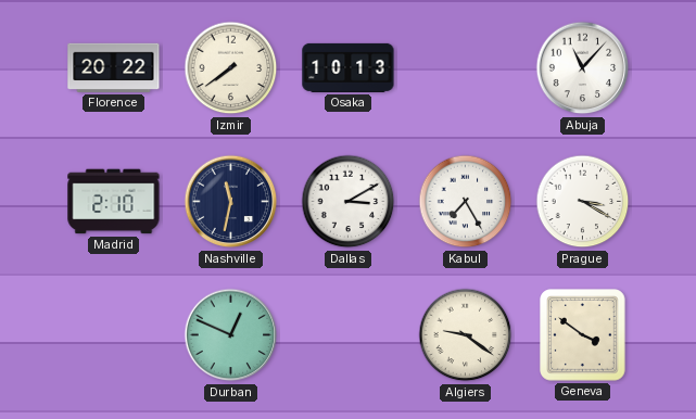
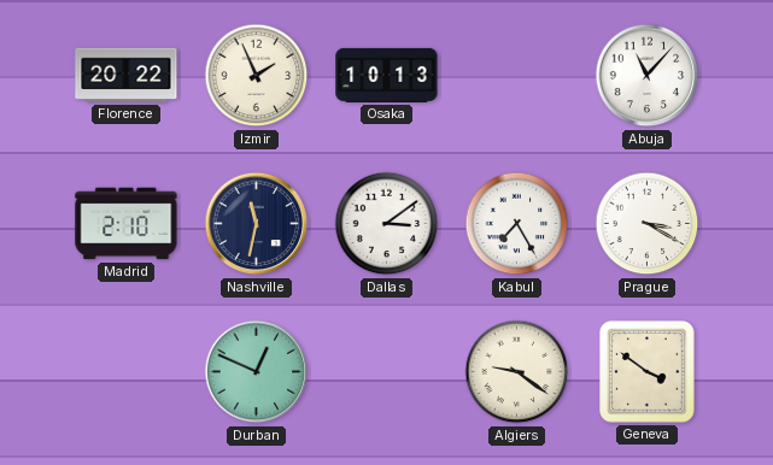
Izmir: 7:39 -> 1:56 (257, 76)
Dallas: 3:10 -> 3:09 (387, 224)
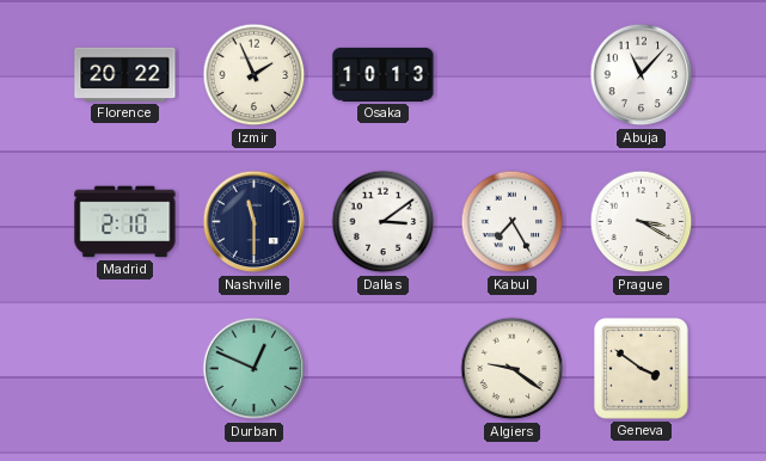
Nashville: 11:32 -> 11:30 (255, 222)
